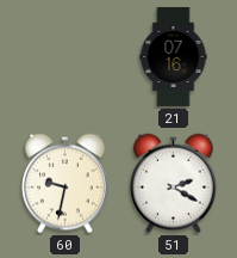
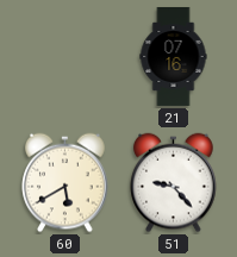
60: 9:32 -> 5:40 (66, 183)
51: 2:20 -> 9:23 (174, 183)
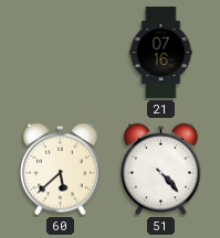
60: 5:40 -> 5:38 (61, 170)
51: 9:23 -> 4:23 (161, 170)
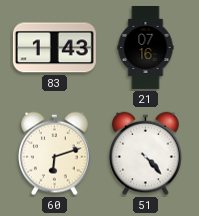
83: none -> 1:43 (54, 48)
60: 5:38 -> 6:12 (55, 154)
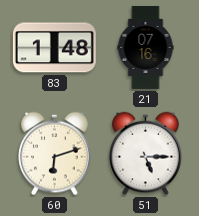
83: 1:43 -> 1:48 (54, 48)
51: 4:23 -> 5:15 (146, 154)
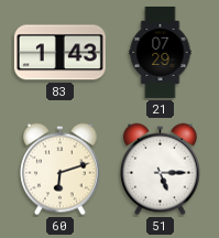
83: 1:48 -> 1:43 (59, 53)
21: 07:16 -> 07:29 (161, 52)
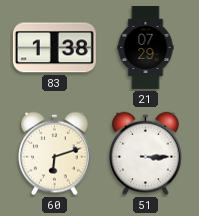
83: 1:43 -> 1:38 (54, 48)
51: 5:15 -> 3:15 (146, 154)
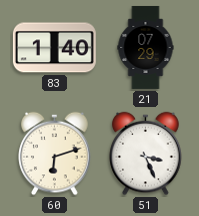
83: 1:38 -> 1:40 (54, 48)
51: 3:15 -> 3:26 (146, 154)
